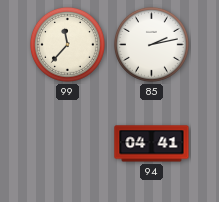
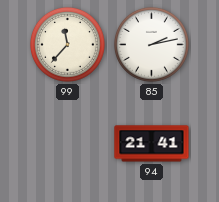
94: 04:41 -> 21:41 (152, 144)
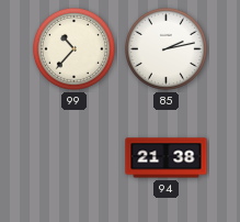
99: 11:37 -> 10:37 (73, 48)
94: 21:41 -> 21:38 (167, 158)
